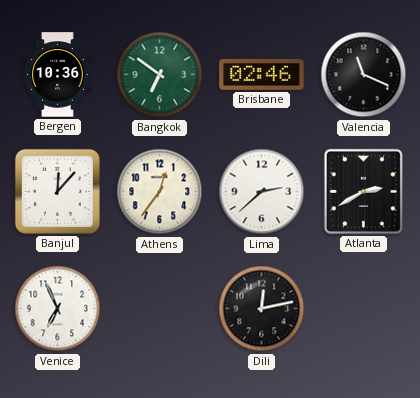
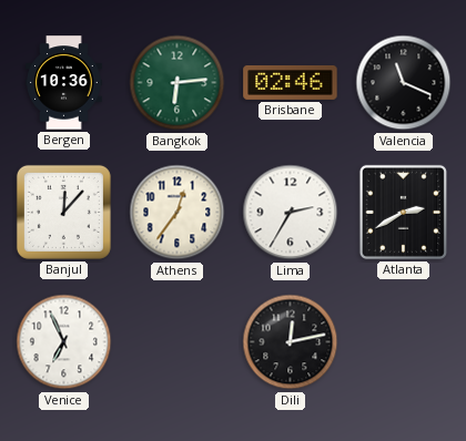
Bangkok: 6:51 -> 6:14 (178, 83)
Lima: 2:38 -> 2:35 (291, 213)
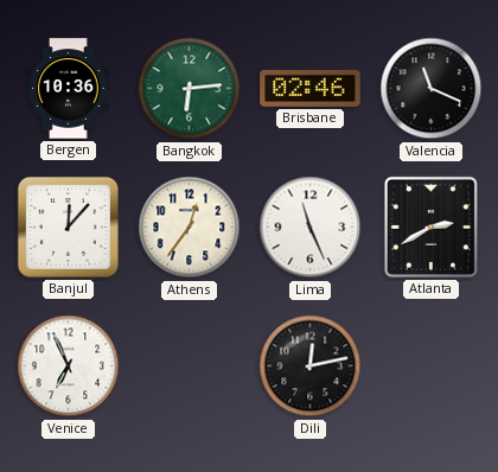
Lima: 2:35 -> 11:26 (311, 228)
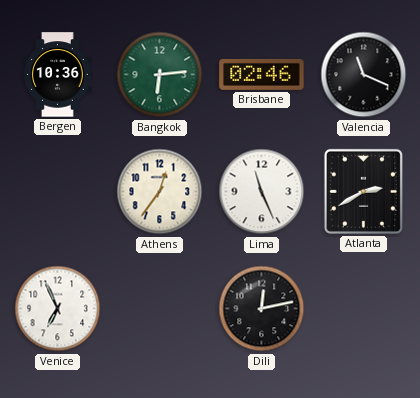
Banjul: 12:07 -> none (68, 227)
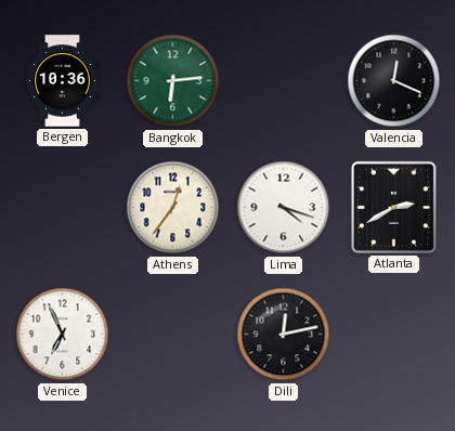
Brisbane: 02:46 -> none (262, 74)
Valencia: 11:19 -> 12:19 (394, 81)
Lima: 11:26 -> 4:18 (284, 208)
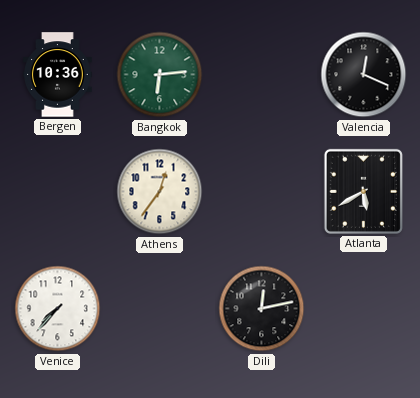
Lima: 4:18 -> none (284, 208)
Atlanta: 2:40 -> 5:40 (363, 191)
Venice: 6:56 -> 7:37 (58, 309)
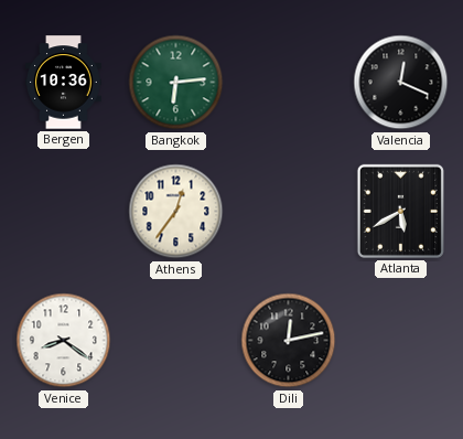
Venice: 7:37 -> 8:21 (64, 341)
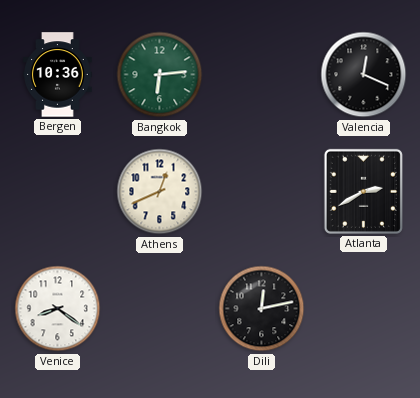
Athens: 12:36 -> 12:41 (160, 192)
Atlanta: 5:40 -> 2:40 (363, 191)
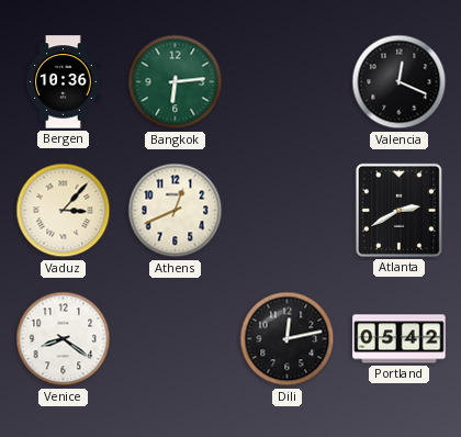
Vaduz: none -> 3:07 (64, 211)
Portland: none -> 05:42 (400, 339)
